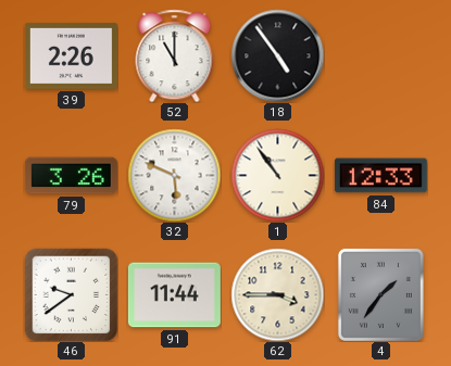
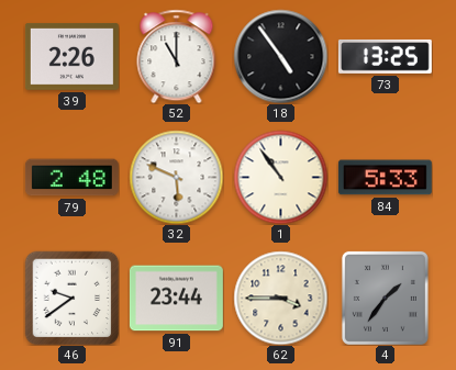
73: none -> 13:25 (385, 56)
79: 3:26 -> 2:48 (71, 178)
84: 12:33 -> 5:33 (385, 178)
91: 11:44 -> 23:44 (176, 299)
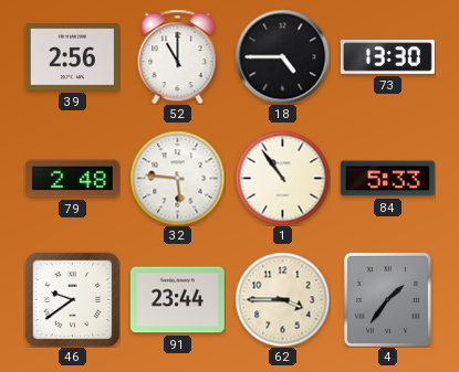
39: 2:26 -> 2:56 (72, 57)
18: 4:54 -> 4:45 (282, 56)
73: 13:25 -> 13:30 (387, 56)
32: 5:49 -> 5:46 (177, 178)
